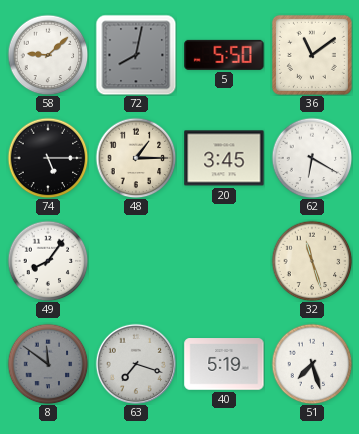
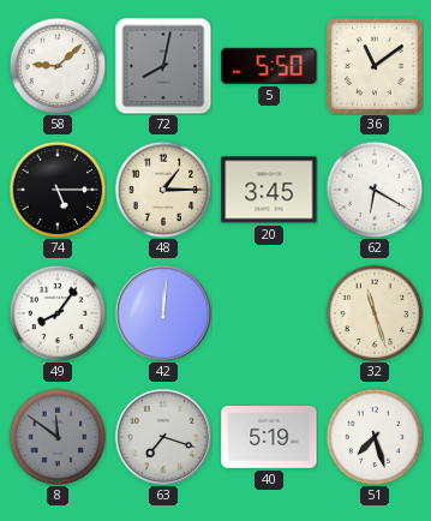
42: none -> 12:01 (162, 312)
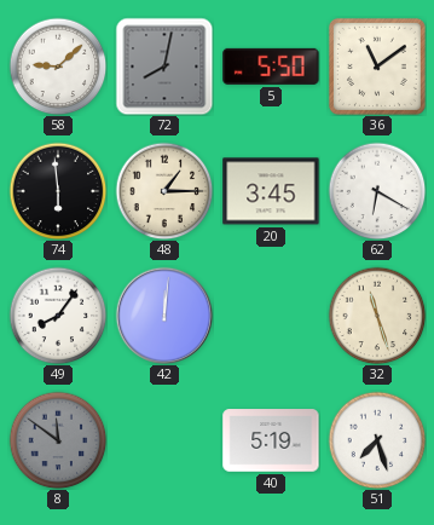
74: 5:15 -> 5:59 (58, 191)
63: 7:18 -> none (162, 436)
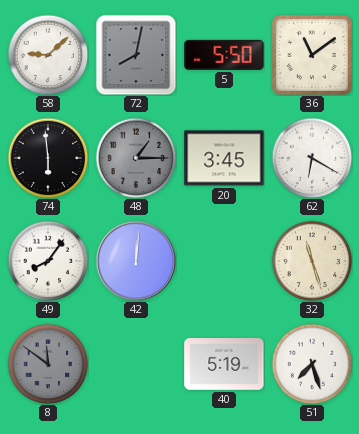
48 dial: cream -> grey (136, 158)
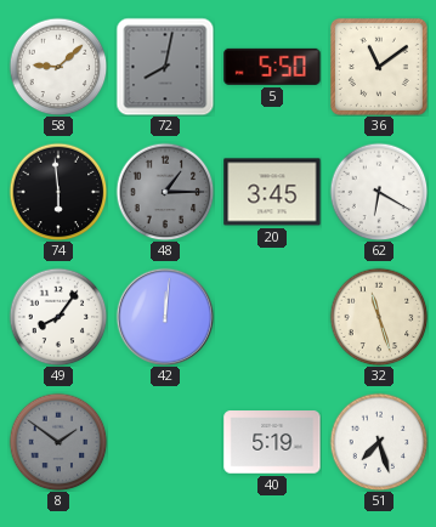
8: 11:51 -> 1:51 (58, 442)
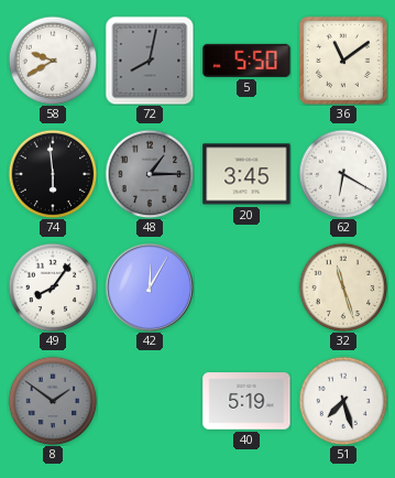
58: 9:08 -> 9:40 (53, 61)
42: 12:01 -> 12:05 (149, 286)
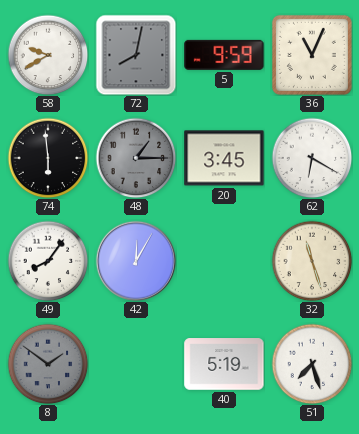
5: 5:50 -> 9:59 (224, 55)
36: 11:09 -> 11:04 (312, 55)
